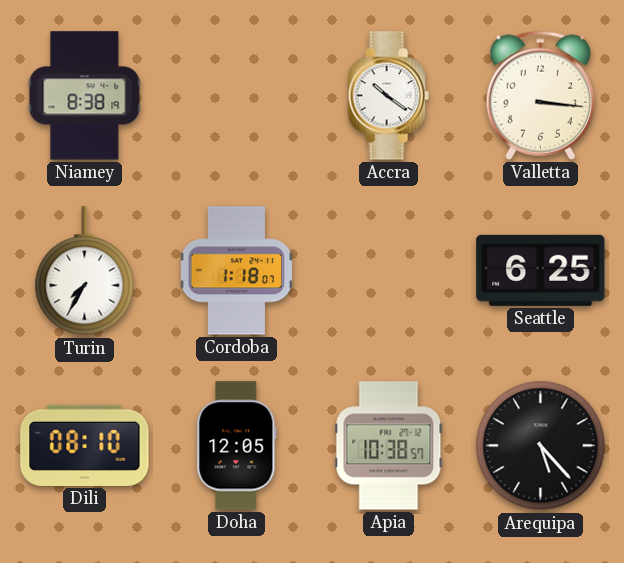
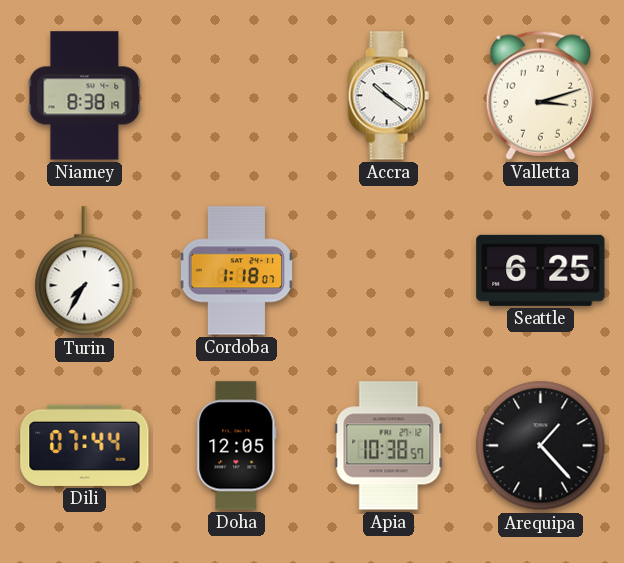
Valletta: 3:16 -> 3:12 (540, 95)
Dili: 08:10 -> 07:44 (85, 445)
Arequipa: 5:23 -> 1:23 (541, 446)
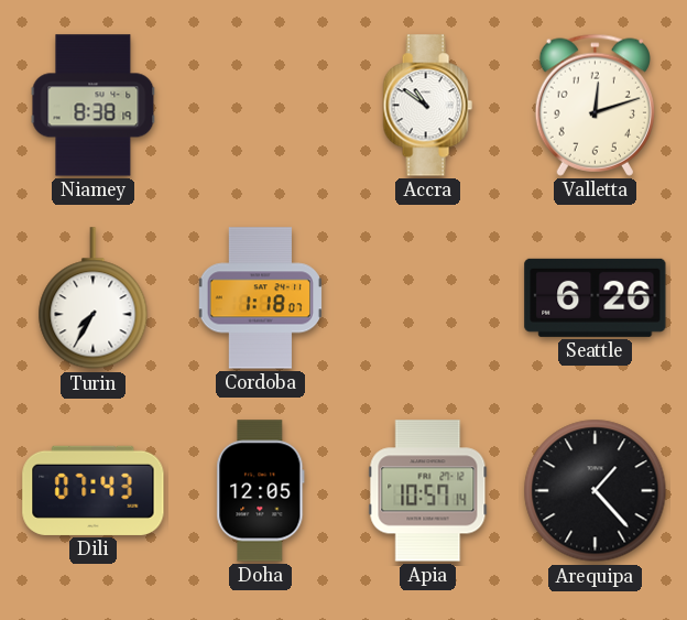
Accra: 10:21 -> 10:51 (427, 106)
Valletta: 3:12 -> 12:12 (595, 105)
Seattle: 6:25 -> 6:26 (596, 297)
Dili: 07:44 -> 07:43 (94, 490)
Apia: 10:38 -> 10:57 (428, 491)
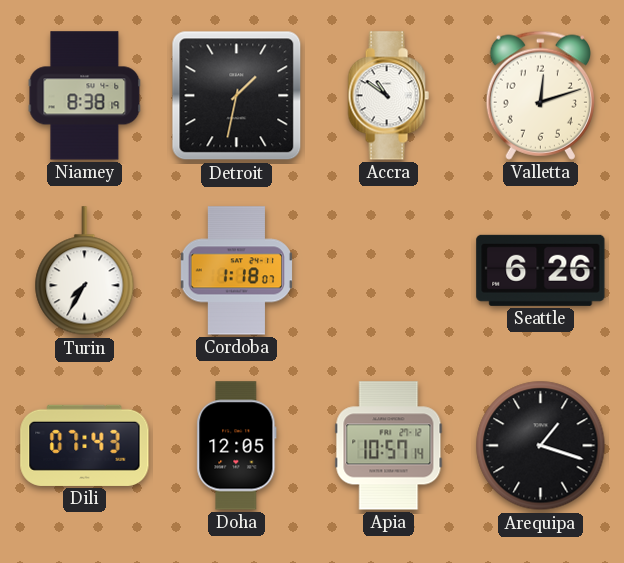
Detroit: none -> 1:32 (237, 96)
Arequipa: 1:23 -> 1:18 (541, 446)
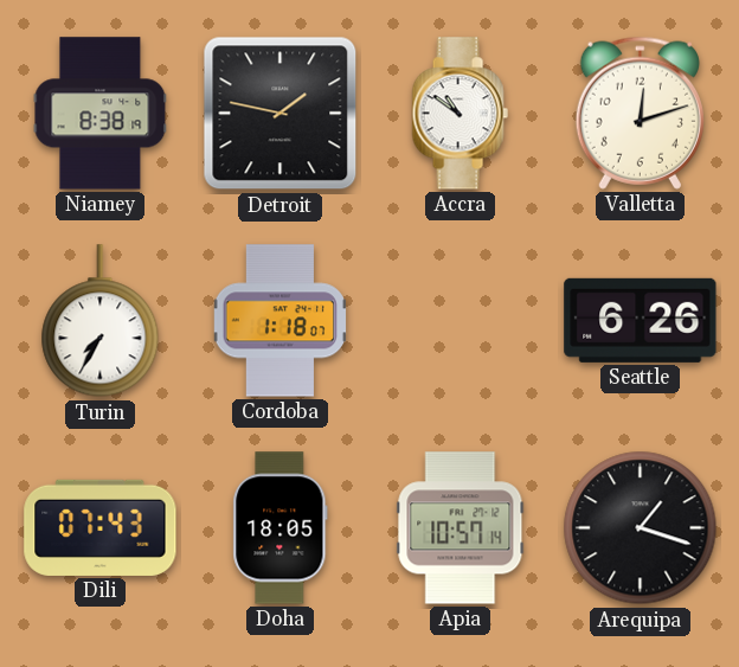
Detroit: 1:32 -> 1:47 (281, 114)
Doha: 12:05 -> 18:05 (281, 528)
